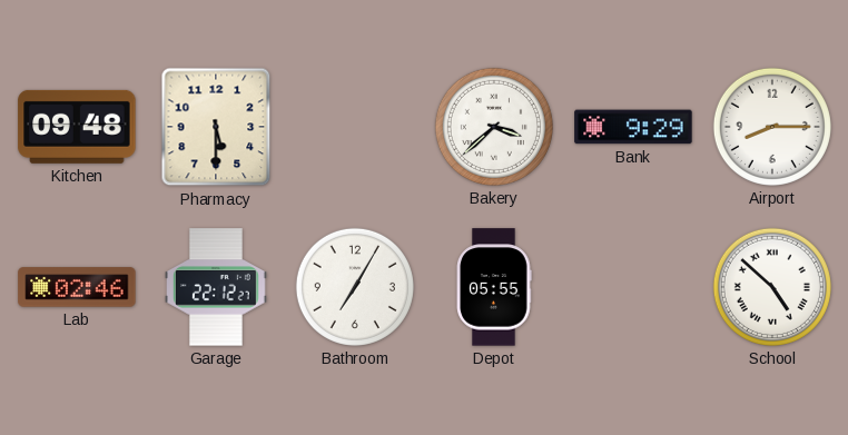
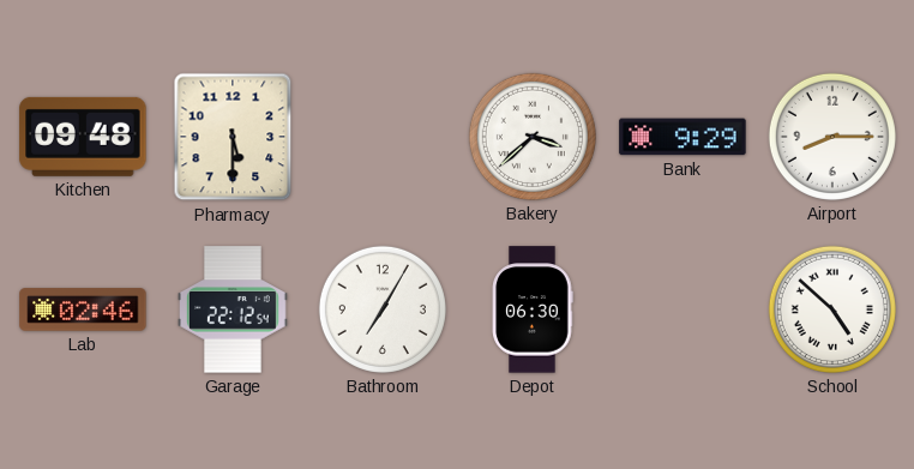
Garage: 22:12:27 -> 22:12:54 (234, 309)
Depot: 05:55 -> 06:30 (533, 309)
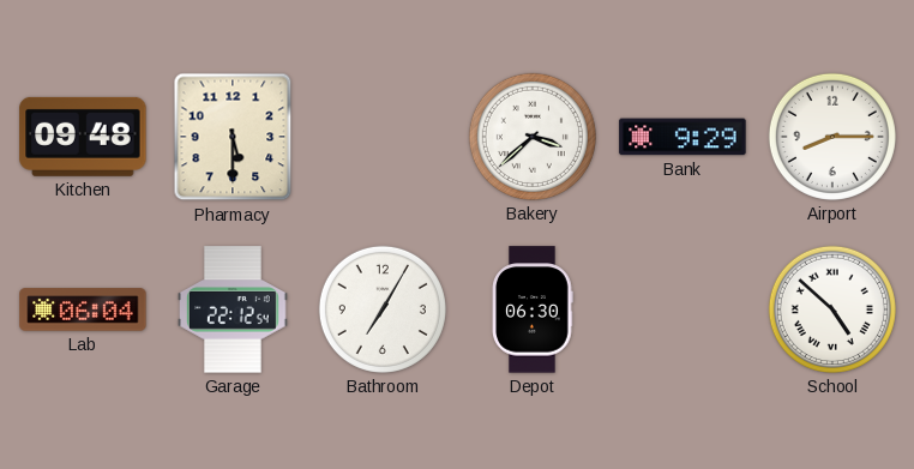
Lab: 02:46 -> 06:04 (83, 309)
